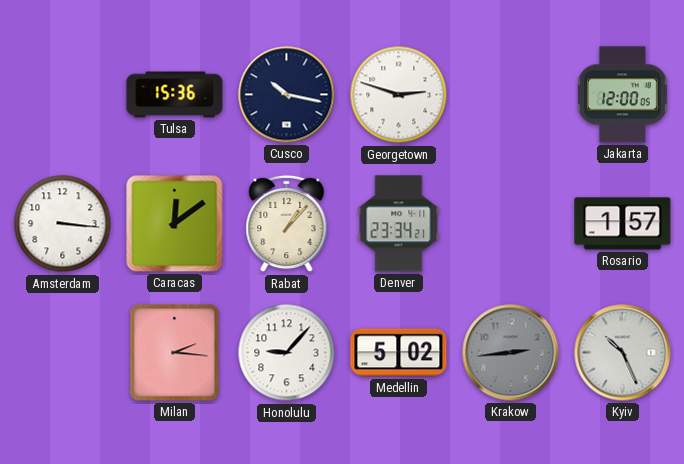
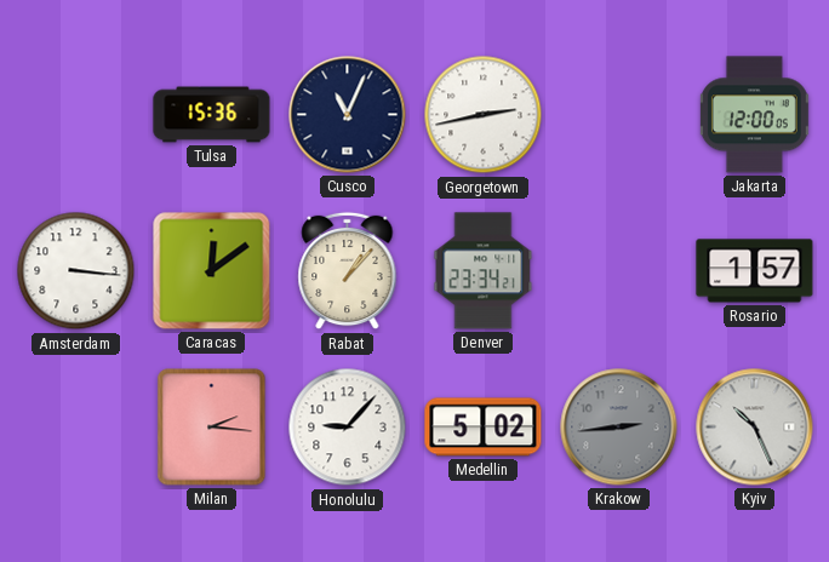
Cusco: 10:17 -> 11:04 (348, 115)
Georgetown: 2:48 -> 2:43 (484, 115)
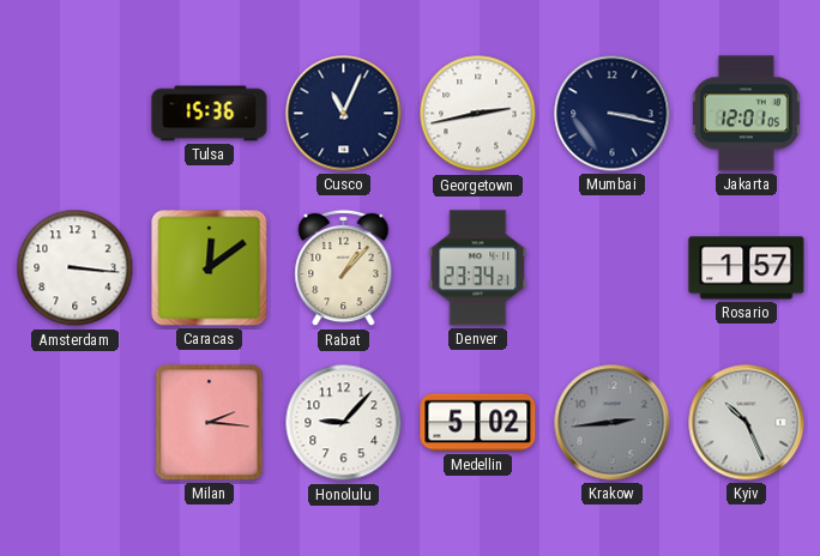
Mumbai: none -> 3:17 (613, 114)
Jakarta: 12:00 -> 12:01 (746, 114)
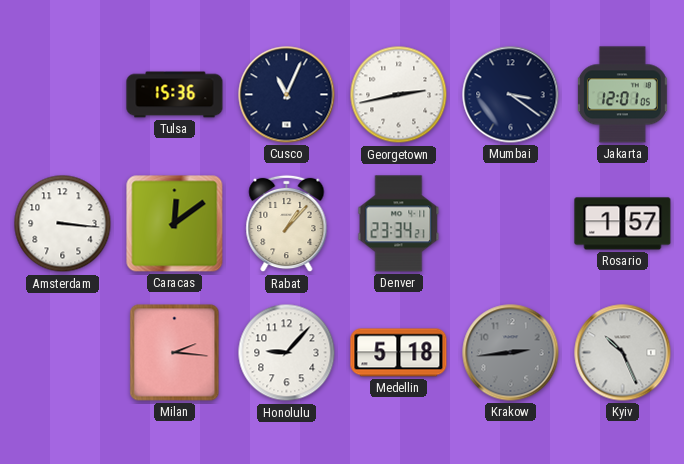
Mumbai: 3:17 -> 3:21 (511, 95)
Medellin: 5:02 -> 5:18 (399, 353)
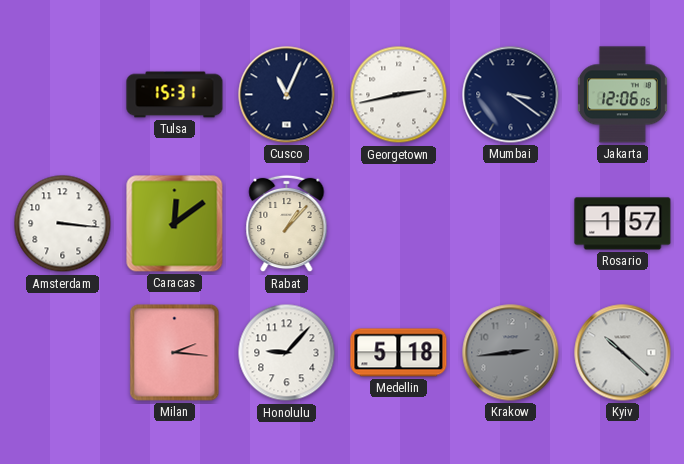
Tulsa: 15:36 -> 15:31 (175, 95)
Jakarta: 12:01 -> 12:06 (622, 95)
Denver: 23:34 -> none (399, 224)
Kyiv: 10:26 -> 10:22 (623, 353)
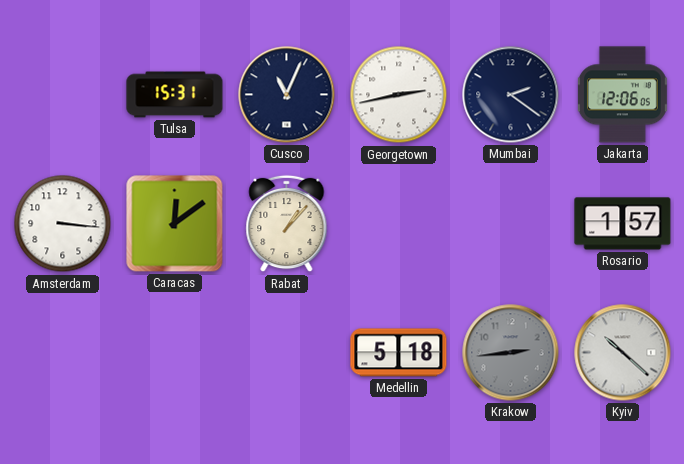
Mumbai: 3:21 -> 2:21 (511, 95)
Milan: 2:16 -> none (175, 353)
Honolulu: 9:07 -> none (287, 353)
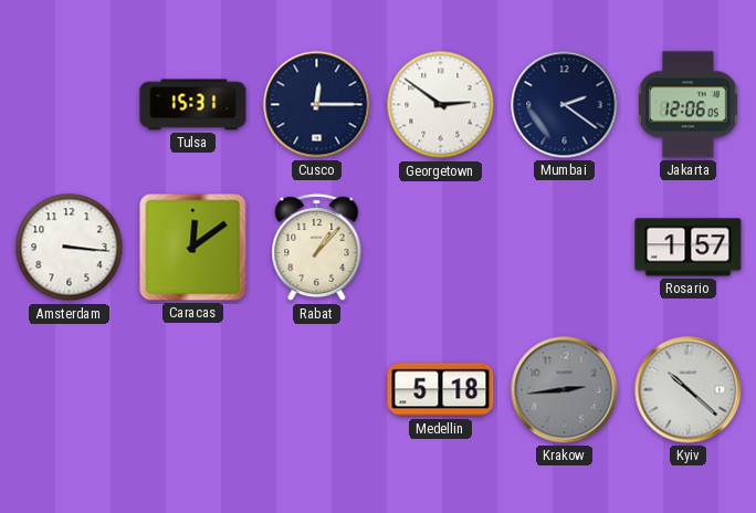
Cusco: 11:04 -> 12:15 (317, 105)
Georgetown: 2:43 -> 2:51 (441, 105)
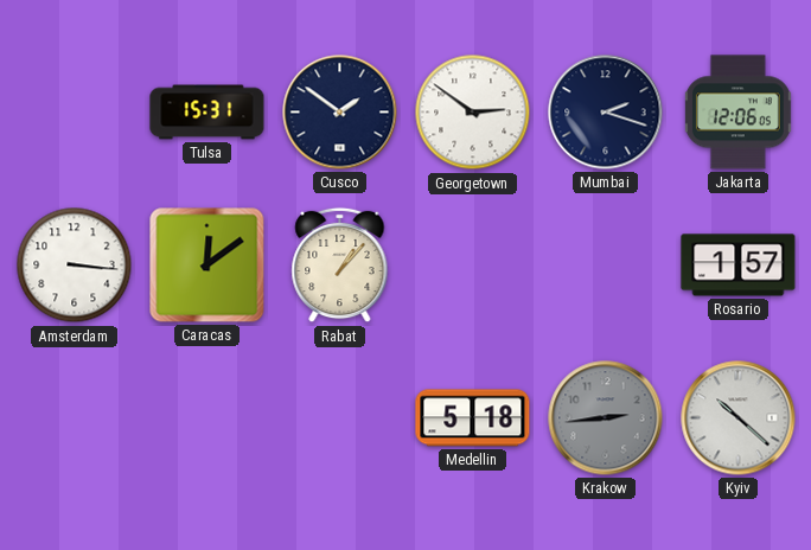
Cusco: 12:15 -> 1:51 (340, 113)
Mumbai: 2:21 -> 2:18 (606, 113)
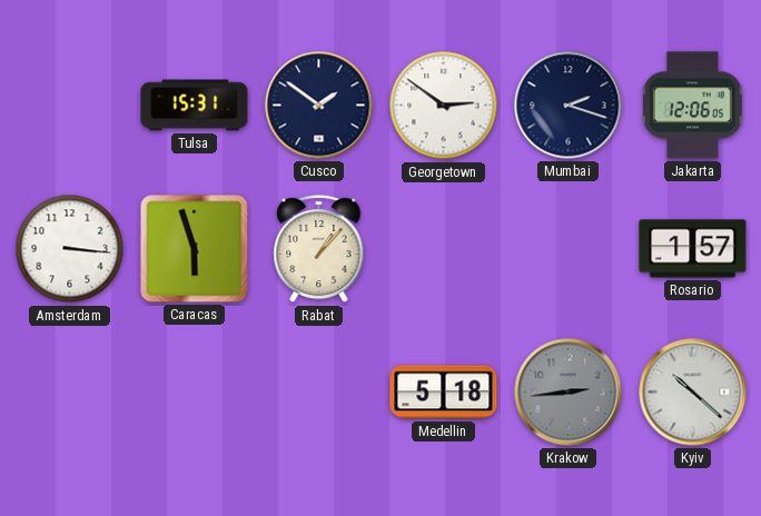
Caracas: 12:09 -> 5:57 (195, 249)
